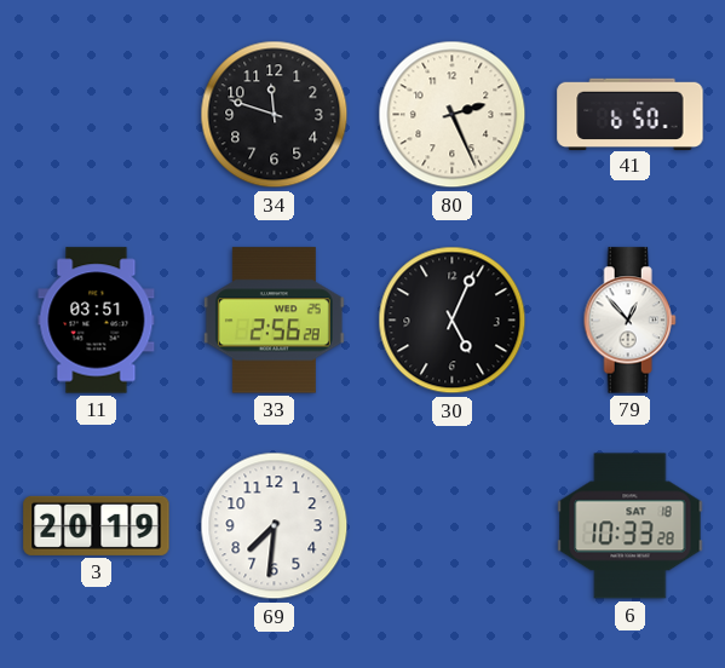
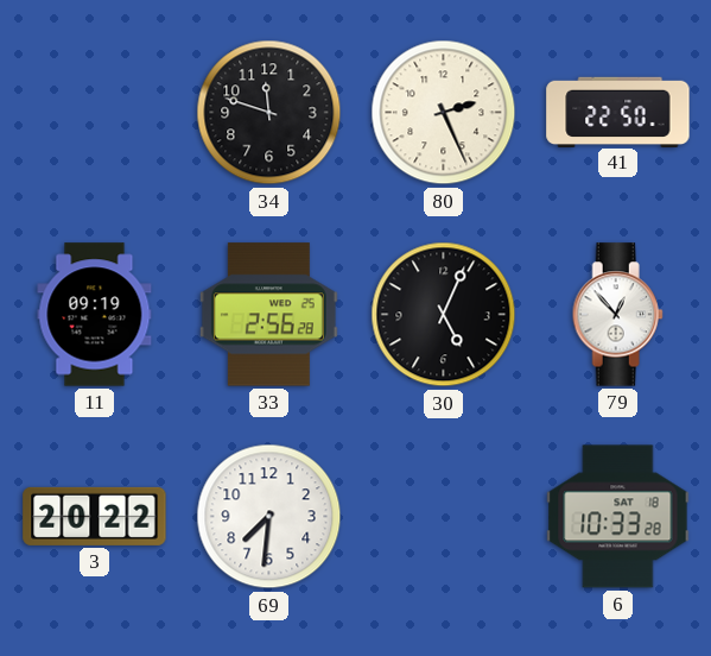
41: 6:50 -> 22:50 (618, 112)
11: 03:51 -> 09:19 (95, 315)
3: 20:19 -> 20:22 (95, 516)
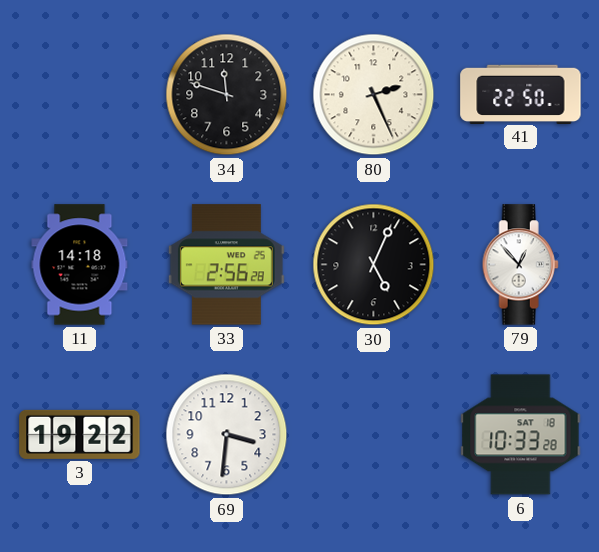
11: 09:19 -> 14:18 (80, 265)
3: 20:22 -> 19:22 (80, 434)
69: 7:31 -> 3:31 (227, 435)
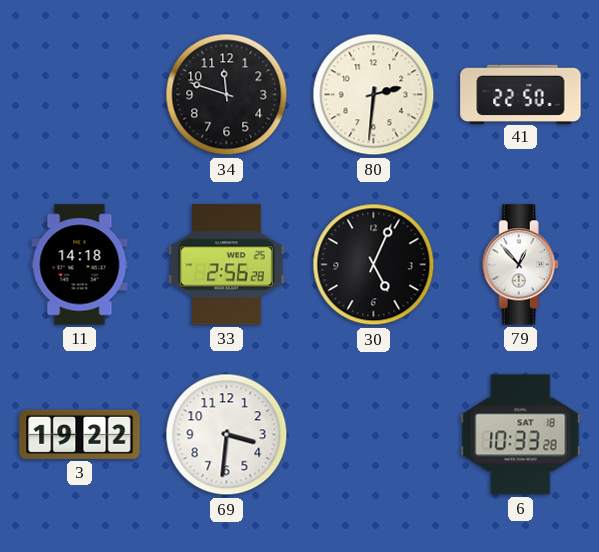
80: 2:26 -> 2:31 (374, 95)
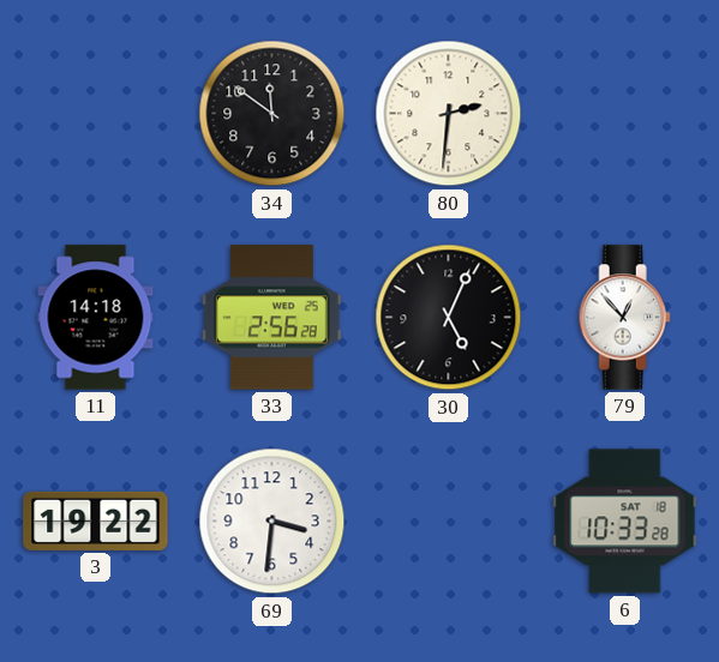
34: 11:48 -> 11:51 (272, 114)
41: 22:50 -> none (521, 94)
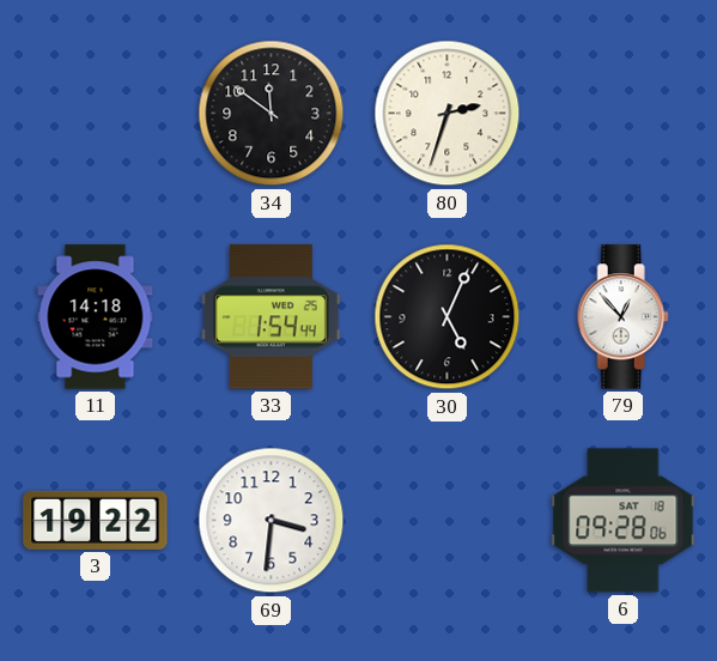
80: 2:31 -> 2:33 (448, 114)
33: 2:56 -> 1:54 (271, 317)
6: 10:33 -> 09:28 (624, 521)
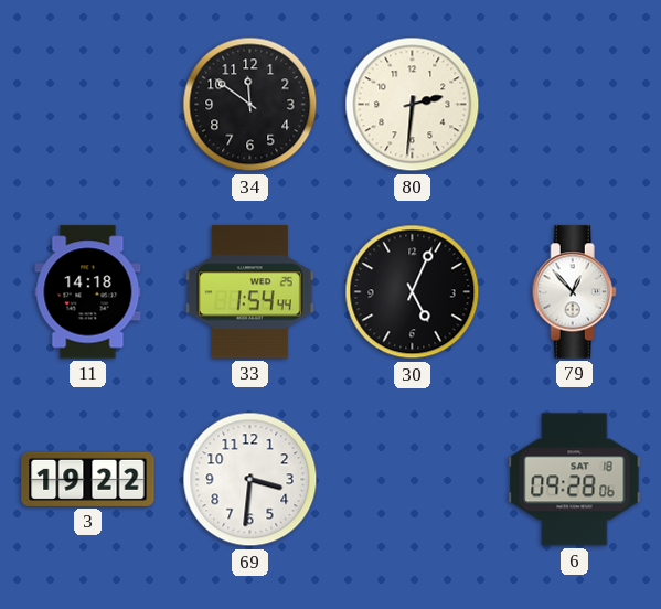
80: 2:33 -> 2:31 (413, 105)
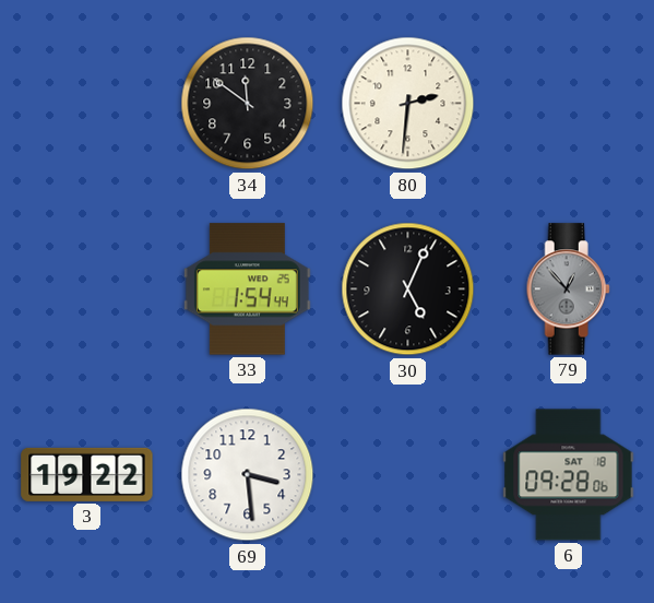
11: 14:18 -> none (88, 292)
79 dial: white -> grey (568, 289)
69: 3:31 -> 3:29 (248, 475)
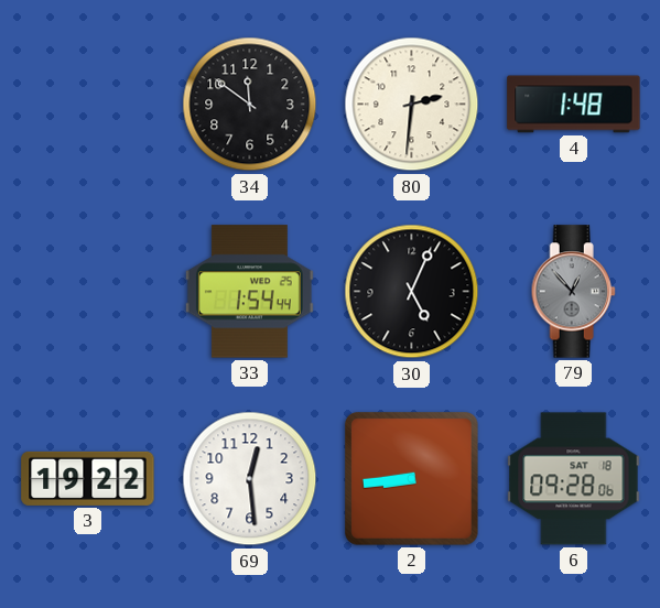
4: none -> 1:48 (574, 105)
69: 3:29 -> 12:29 (250, 479)
2: none -> 8:44 (412, 479)
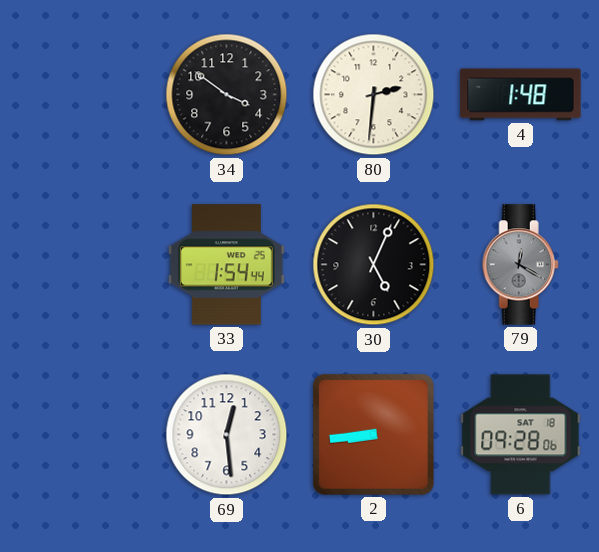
34: 11:51 -> 3:51 (227, 95)
79: 12:53 -> 12:20 (520, 265)
3: 19:22 -> none (88, 478)
